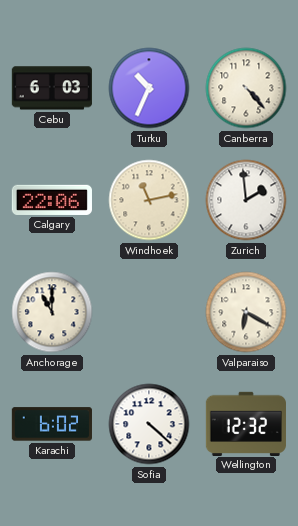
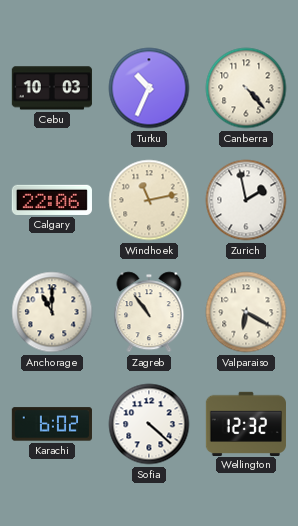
Cebu: 6:03 -> 10:03 (52, 88)
Zurich: 1:59 -> 1:58 (246, 200)
Zagreb: none -> 10:54 (149, 312)
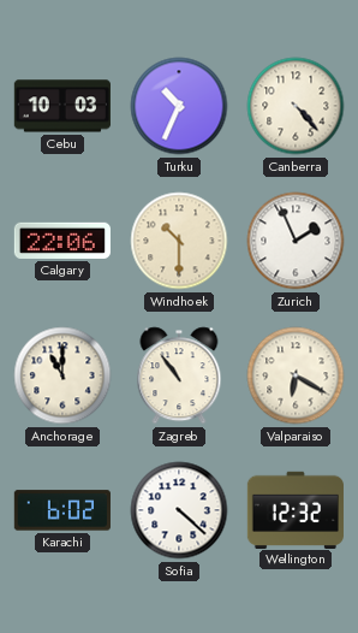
Windhoek: 11:13 -> 10:30 (179, 241)
Zurich: 1:58 -> 1:56 (296, 241)
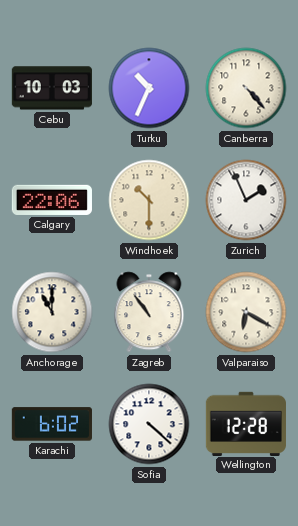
Wellington: 12:32 -> 12:28 (246, 423)
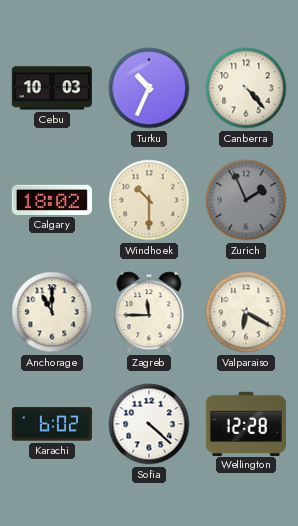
Calgary: 22:06 -> 18:02 (52, 200)
Zurich dial: white -> grey (246, 200)
Zagreb: 10:54 -> 11:45 (149, 312)
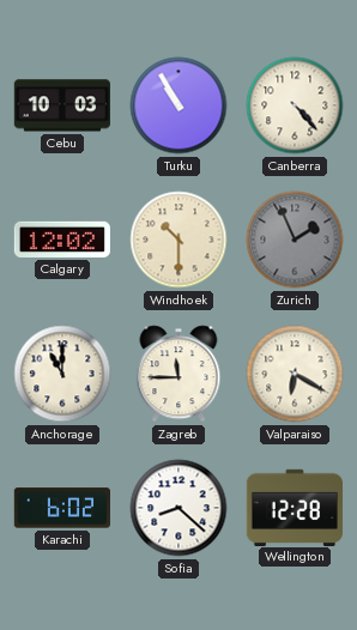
Turku: 10:34 -> 10:55 (179, 105)
Calgary: 18:02 -> 12:02 (62, 240)
Sofia: 4:22 -> 8:22 (179, 508)
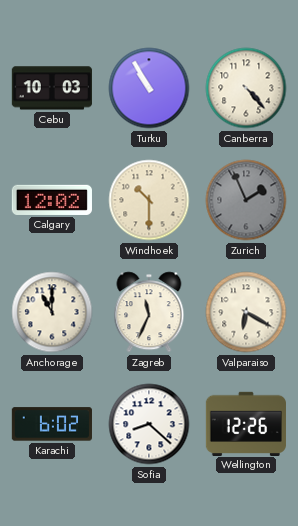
Zagreb: 11:45 -> 11:34 (149, 312)
Wellington: 12:28 -> 12:26 (246, 423)
